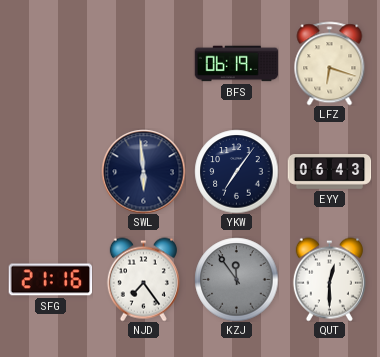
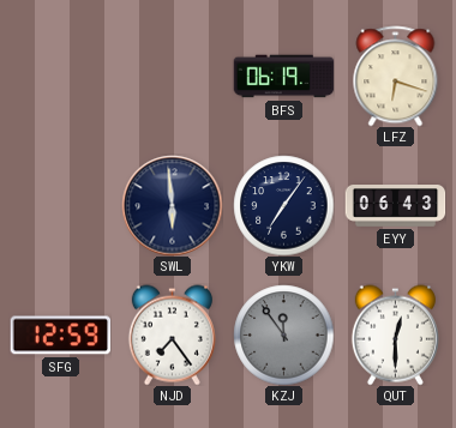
SFG: 21:16 -> 12:59 (60, 336)
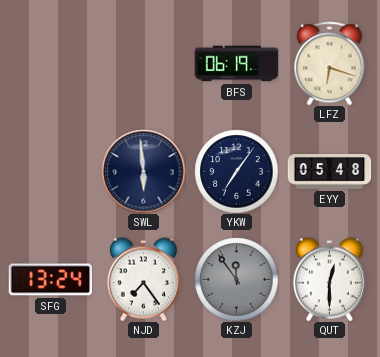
EYY: 06:43 -> 05:48 (329, 172)
SFG: 12:59 -> 13:24 (50, 280)
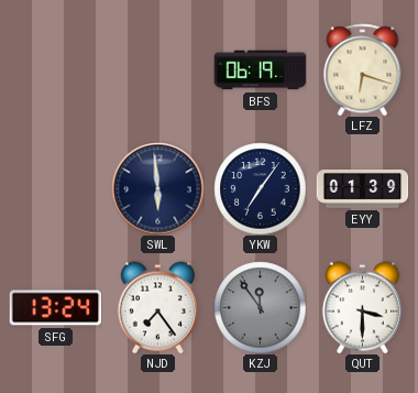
EYY: 05:48 -> 01:39 (362, 189)
QUT: 12:30 -> 3:30 (362, 307)
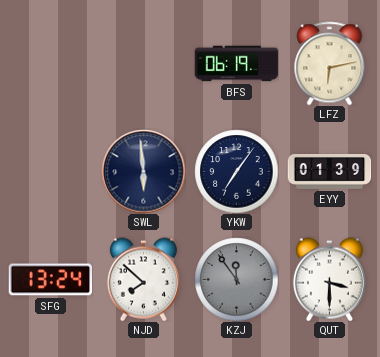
LFZ: 6:18 -> 6:13 (330, 63)
NJD: 7:24 -> 7:52 (143, 279)
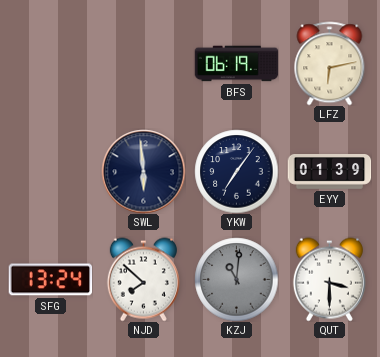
KZJ: 11:54 -> 11:01 (236, 279)
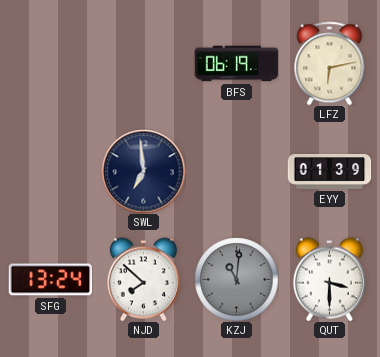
SWL: 5:59 -> 6:59 (143, 171)
YKW: 7:06 -> none (236, 171)
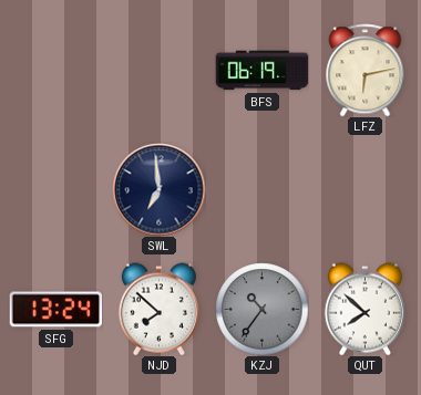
EYY: 01:39 -> none (329, 172)
KZJ: 11:01 -> 10:36 (261, 309)
QUT: 3:30 -> 7:52 (364, 309)
